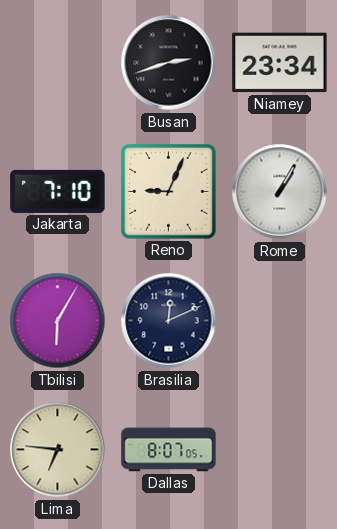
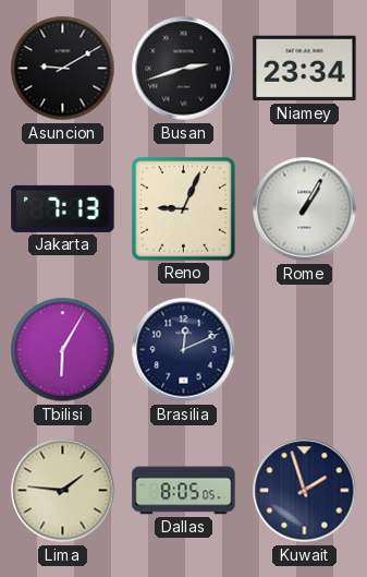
Asuncion: none -> 9:10 (63, 69)
Jakarta: 7:10 -> 7:13 (63, 208)
Lima: 6:46 -> 1:46 (63, 491)
Dallas: 8:07 -> 8:05 (184, 491)
Kuwait: none -> 1:57 (305, 491)
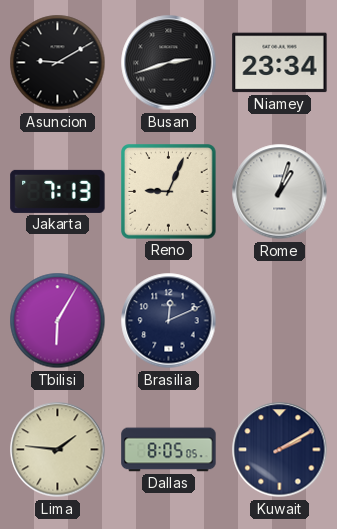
Rome: 1:05 -> 1:03 (280, 192)
Kuwait: 1:57 -> 2:10 (280, 450)
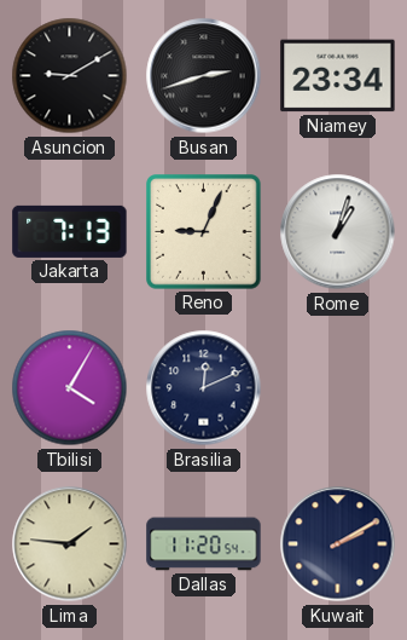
Tbilisi: 6:05 -> 4:05 (70, 388)
Dallas: 8:05 -> 11:20 (204, 544)
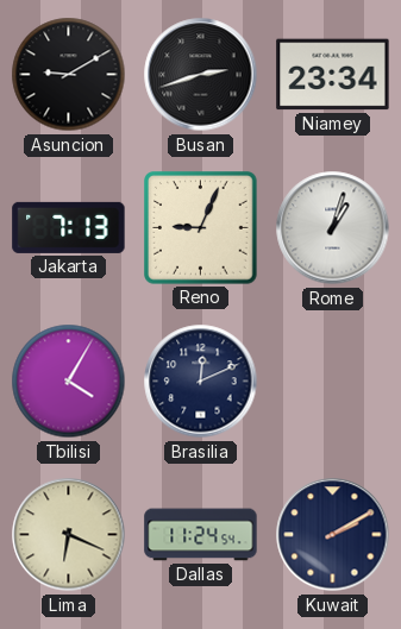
Lima: 1:46 -> 6:19 (69, 535)
Dallas: 11:20 -> 11:24 (201, 535)
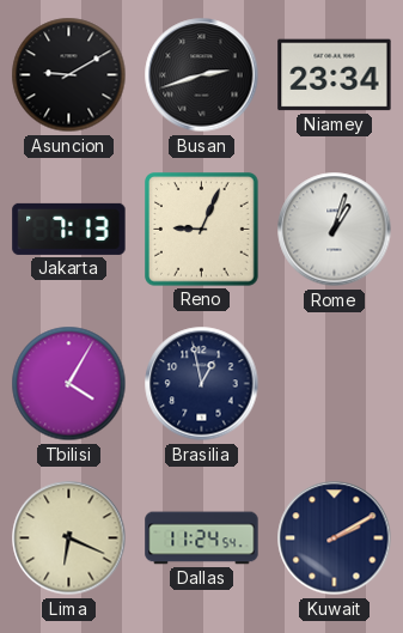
Brasilia: 12:11 -> 12:58 (202, 384)
